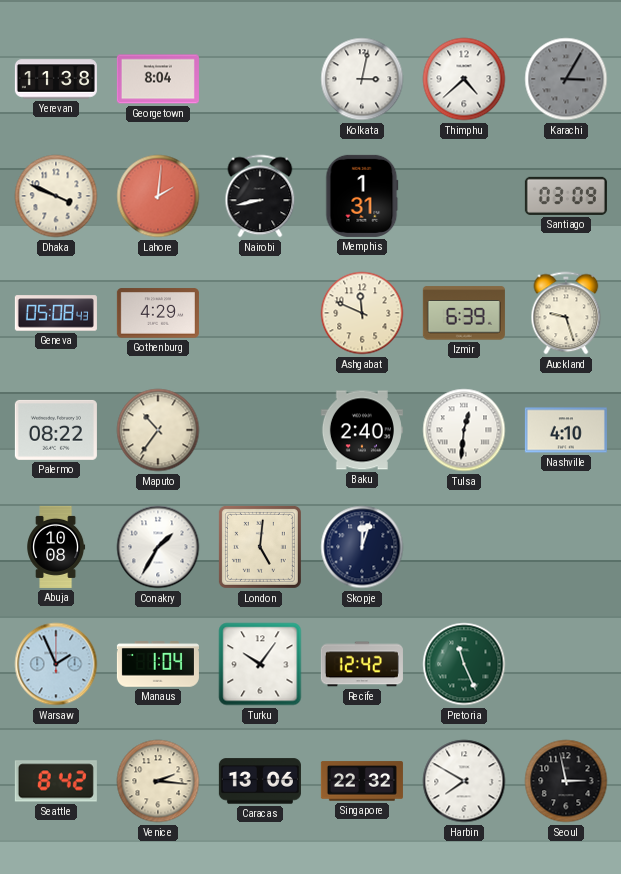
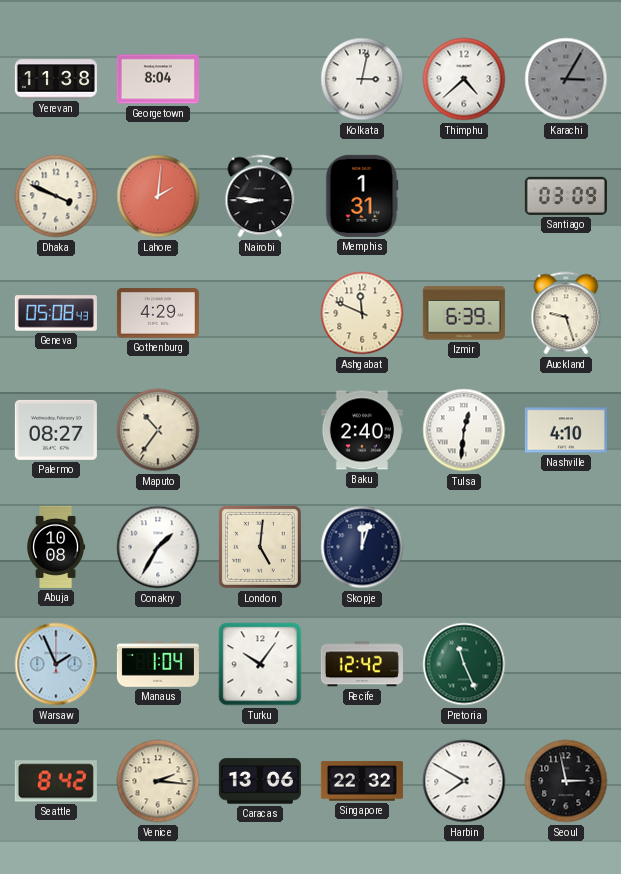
Nairobi: 8:43 -> 8:46 (260, 196)
Palermo: 08:22 -> 08:27 (56, 430)
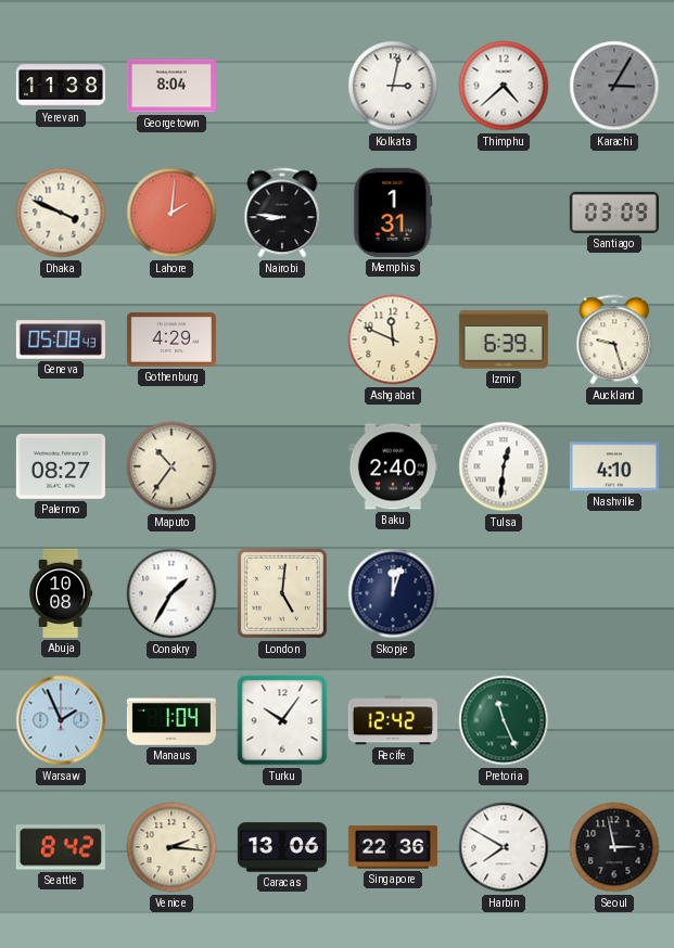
Singapore: 22:32 -> 22:36 (393, 847)
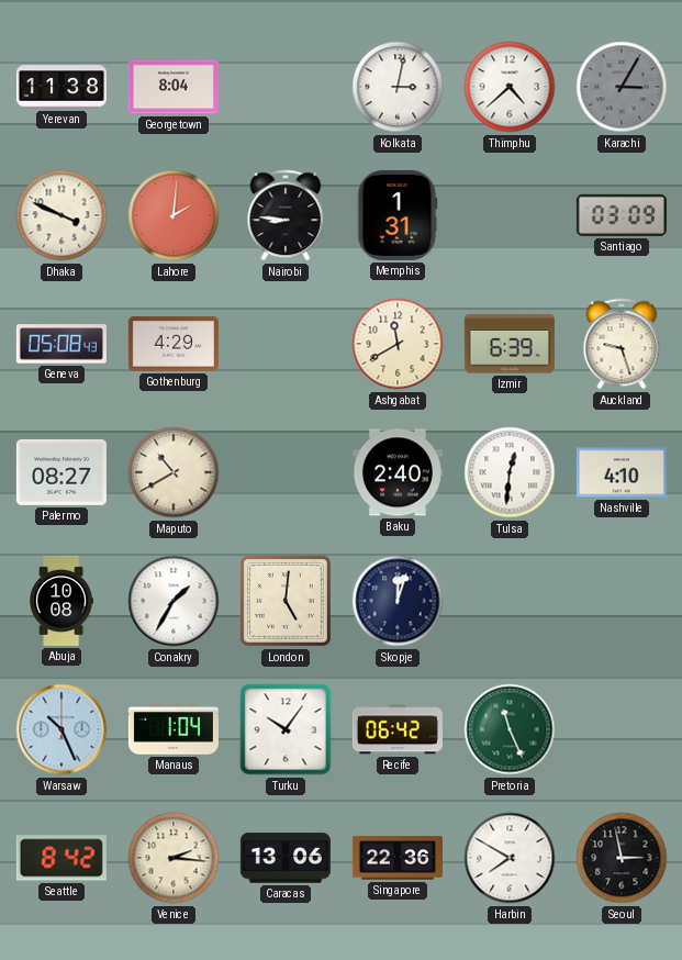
Ashgabat: 11:49 -> 11:40 (398, 344)
Maputo: 10:36 -> 10:40 (174, 472)
Warsaw: 1:56 -> 10:26 (62, 729)
Recife: 12:42 -> 06:42 (398, 729)
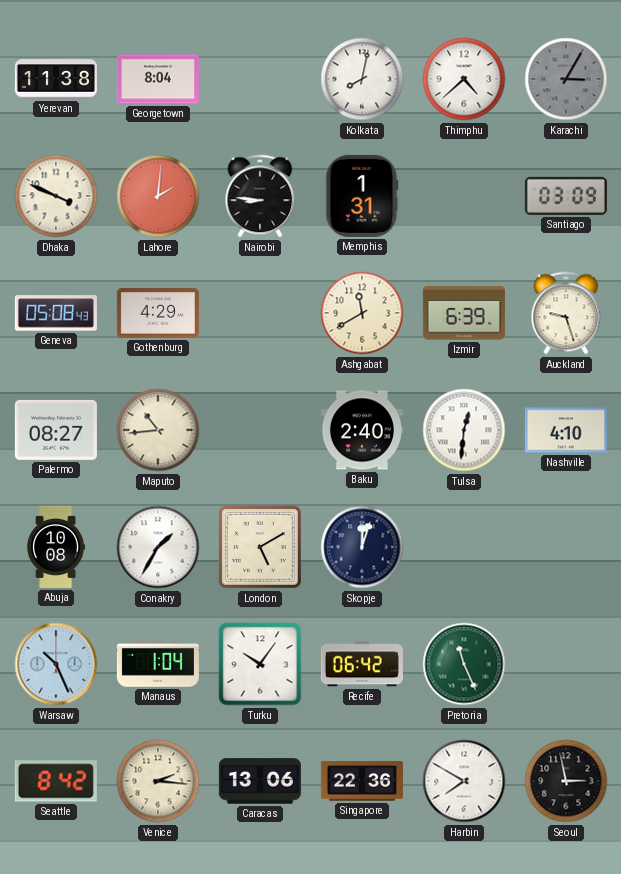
Kolkata: 3:02 -> 8:02 (362, 79)
Maputo: 10:40 -> 10:44 (158, 430)
London: 5:01 -> 5:10 (260, 547)
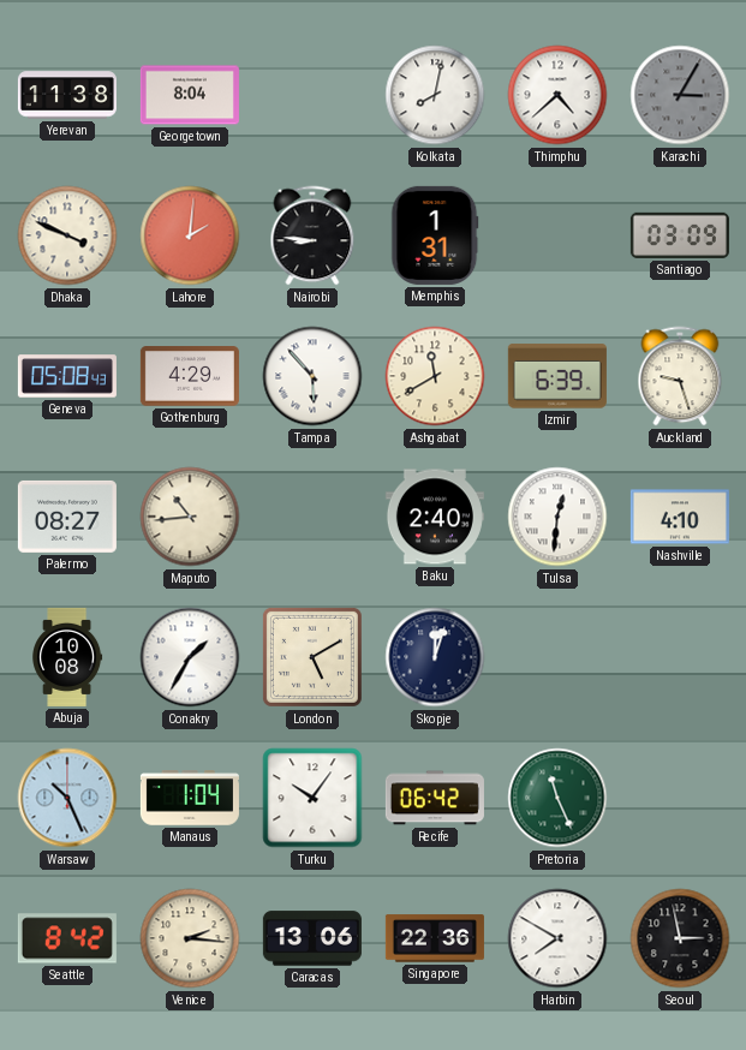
Tampa: none -> 5:53 (312, 376)
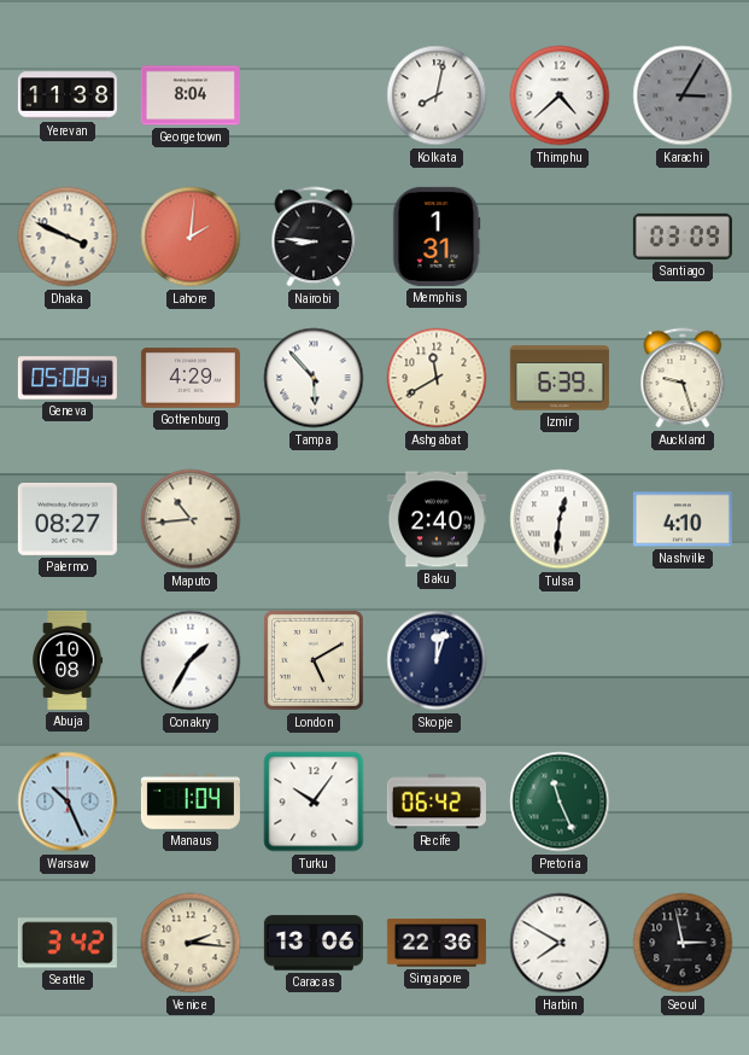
Seattle: 8:42 -> 3:42 (68, 943)
